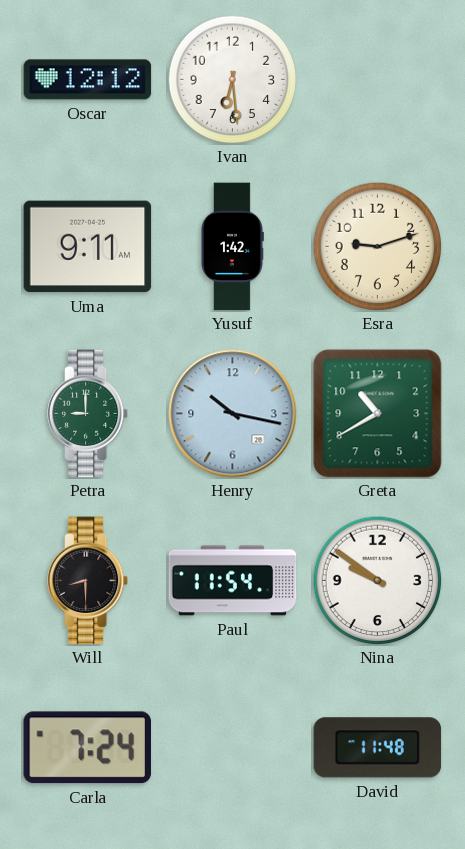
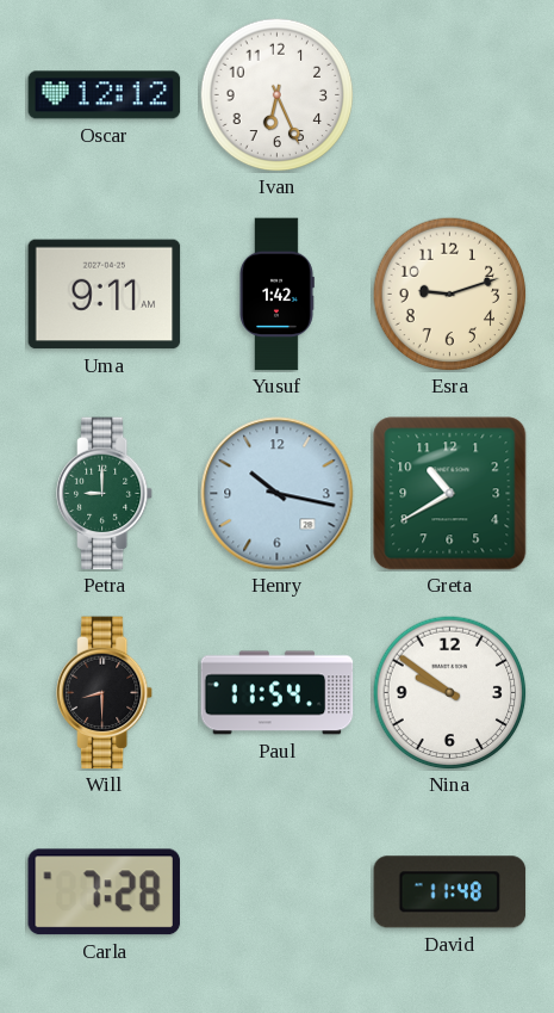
Ivan: 6:29 -> 6:26 (276, 94)
Carla: 7:24 -> 7:28 (104, 892)
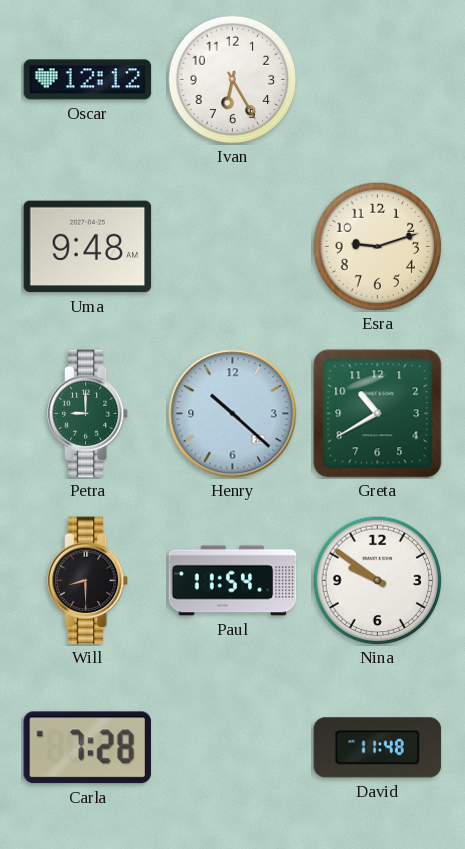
Ivan: 6:26 -> 6:25 (232, 79)
Uma: 9:11 -> 9:48 (88, 247)
Yusuf: 1:42 -> none (276, 295)
Henry: 10:17 -> 10:22 (233, 414)
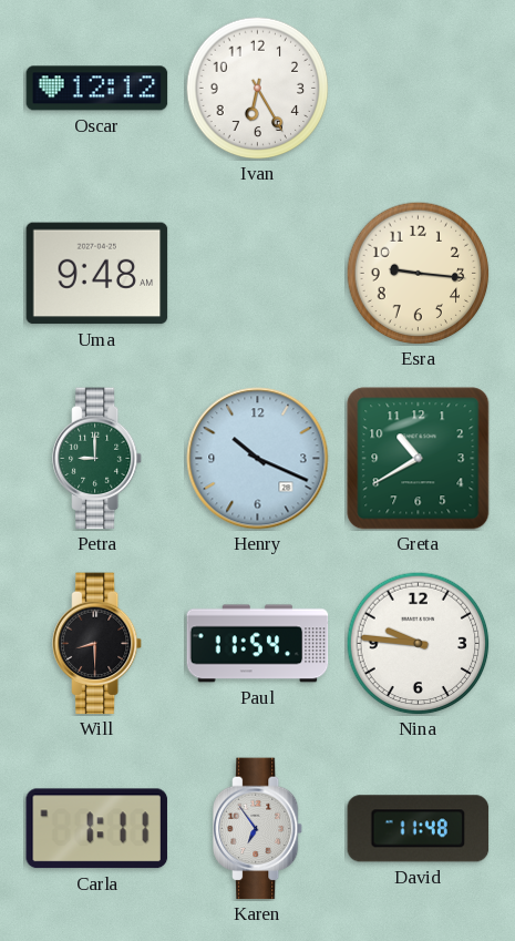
Esra: 9:12 -> 9:16 (418, 273)
Henry: 10:22 -> 10:19 (258, 459)
Nina: 9:51 -> 9:46 (418, 643)
Carla: 7:28 -> 1:11 (96, 829)
Karen: none -> 6:54 (259, 829)
